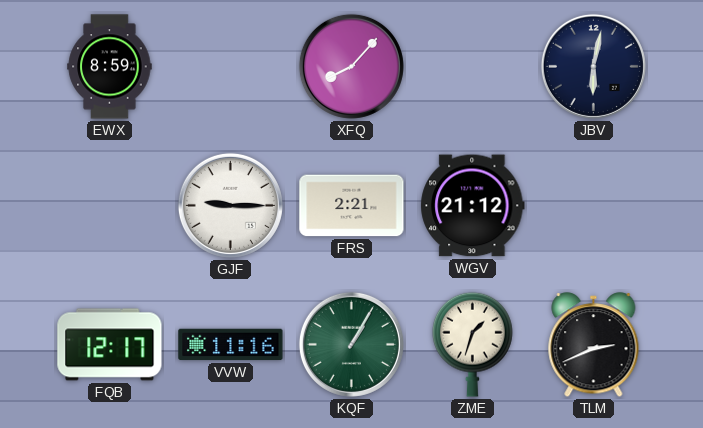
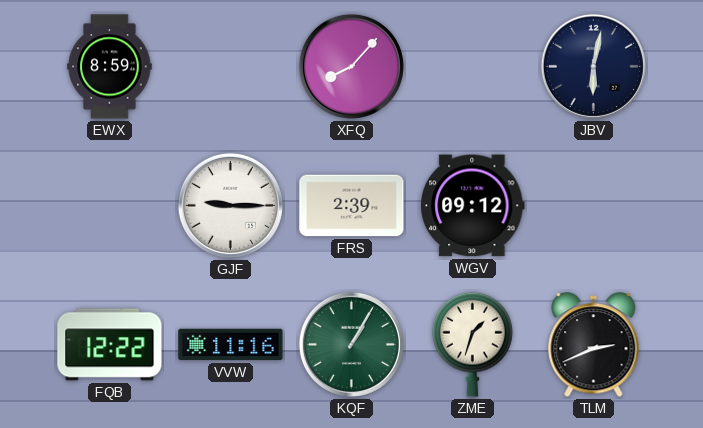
FRS: 2:21 -> 2:39 (352, 206)
WGV: 21:12 -> 09:12 (473, 206)
FQB: 12:17 -> 12:22 (110, 345)
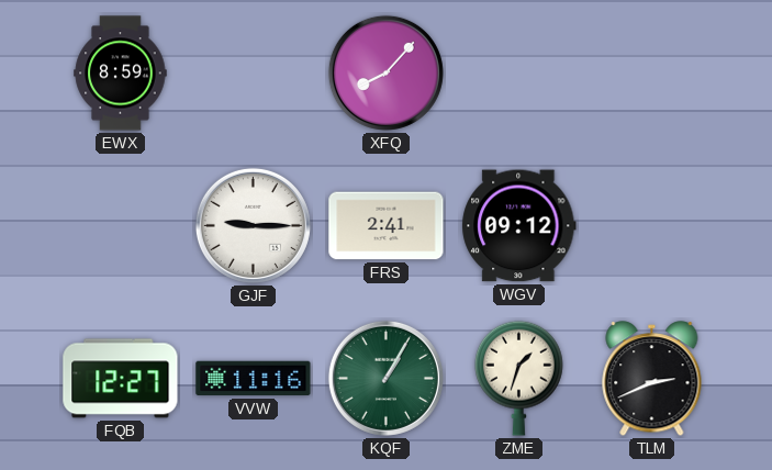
JBV: 6:02 -> none (593, 66)
FRS: 2:39 -> 2:41 (387, 226)
FQB: 12:22 -> 12:27 (121, 379)
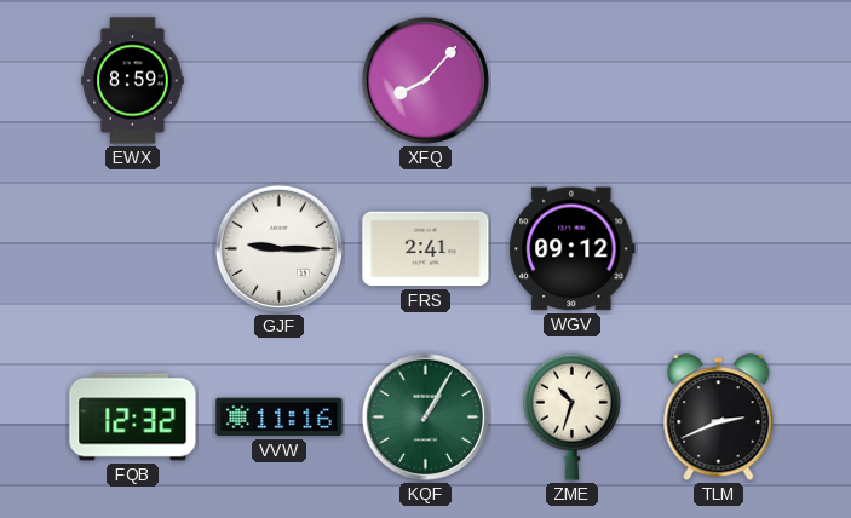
FQB: 12:27 -> 12:32 (133, 418)
ZME: 1:33 -> 10:33 (573, 416)
